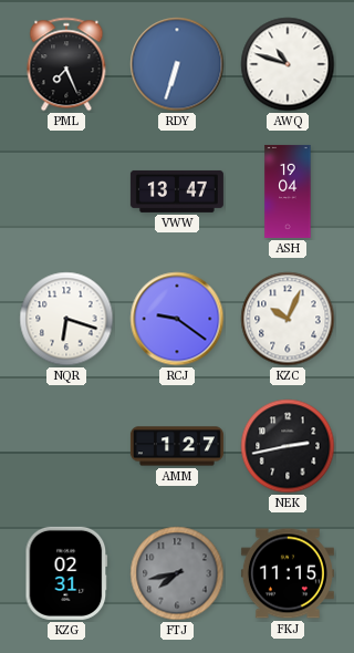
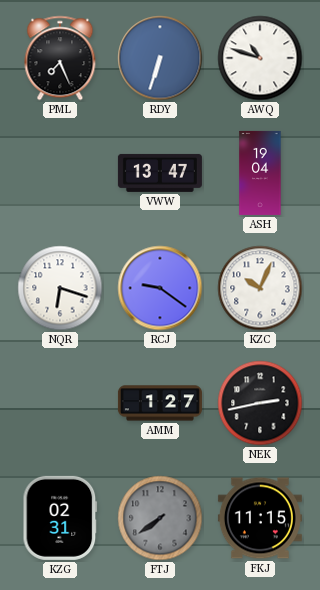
FTJ: 7:43 -> 7:39 (160, 518)
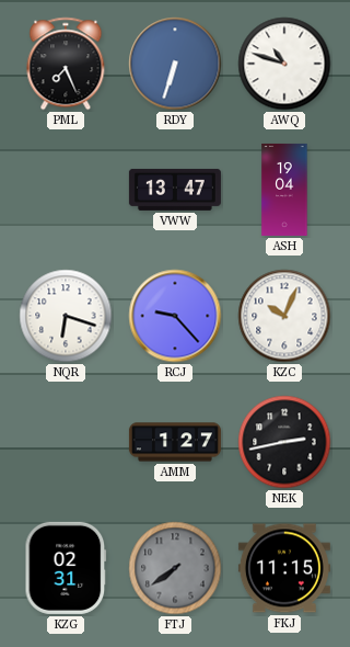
RCJ: 9:21 -> 9:23 (175, 316)
